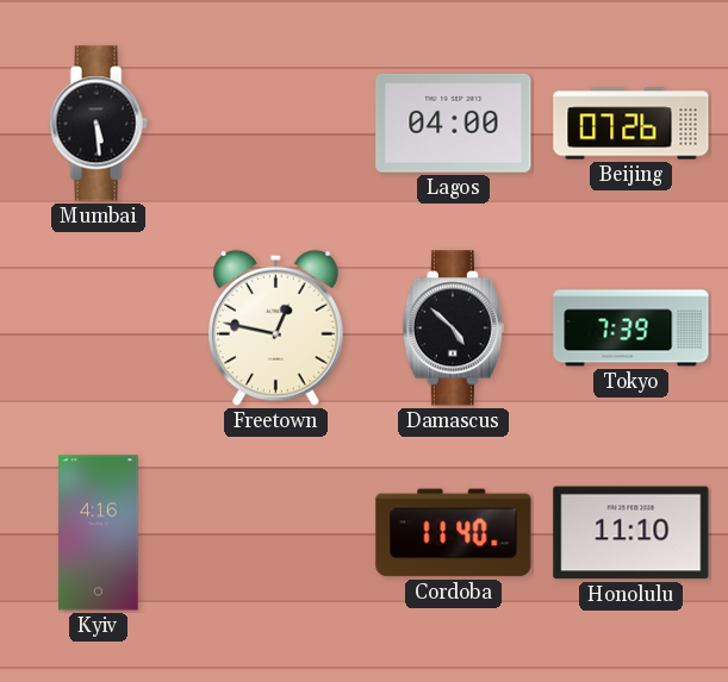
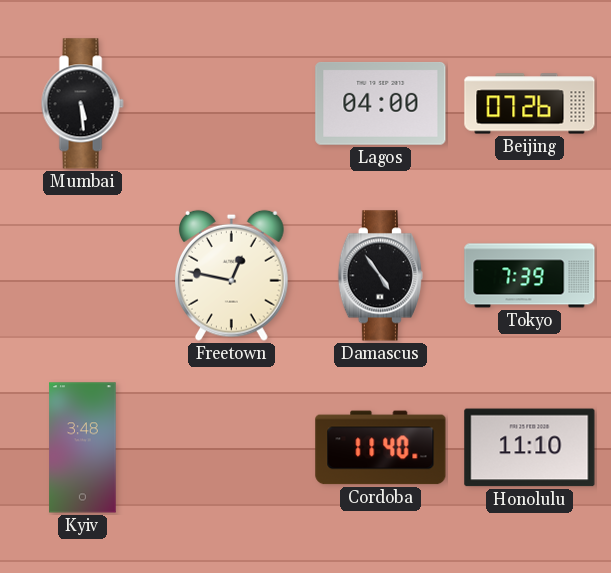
Damascus: 4:52 -> 4:54 (380, 276)
Kyiv: 4:16 -> 3:48 (83, 448)
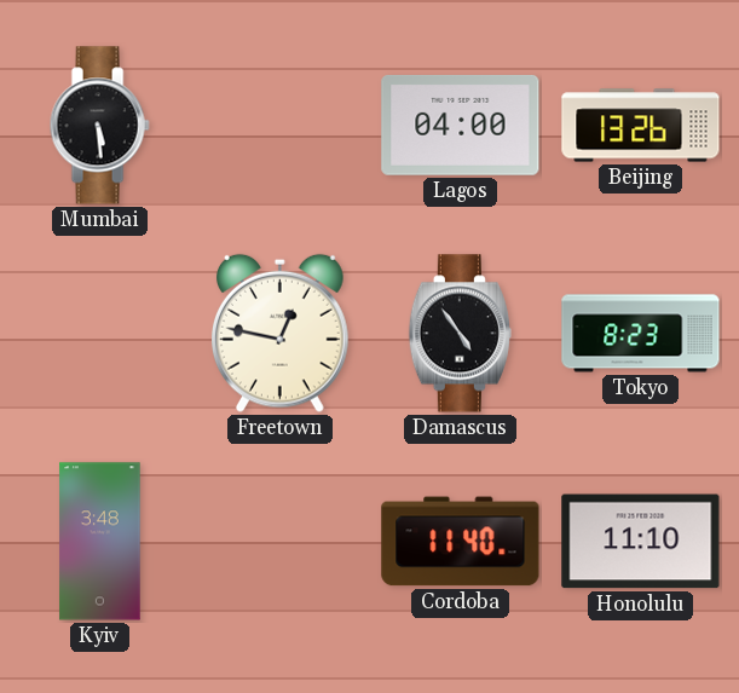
Beijing: 07:26 -> 13:26 (641, 126)
Tokyo: 7:39 -> 8:23 (641, 334)
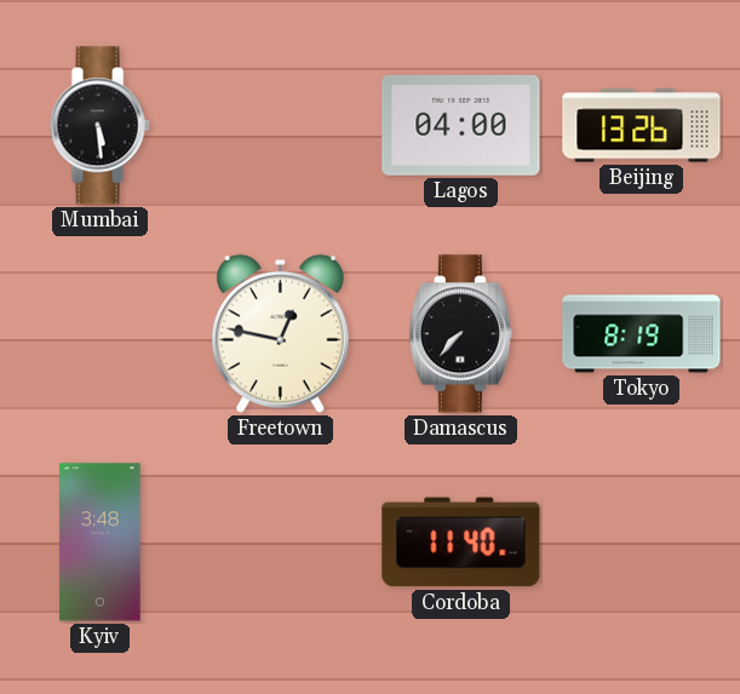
Damascus: 4:54 -> 7:37 (460, 334)
Tokyo: 8:23 -> 8:19 (642, 334)
Honolulu: 11:10 -> none (641, 542)
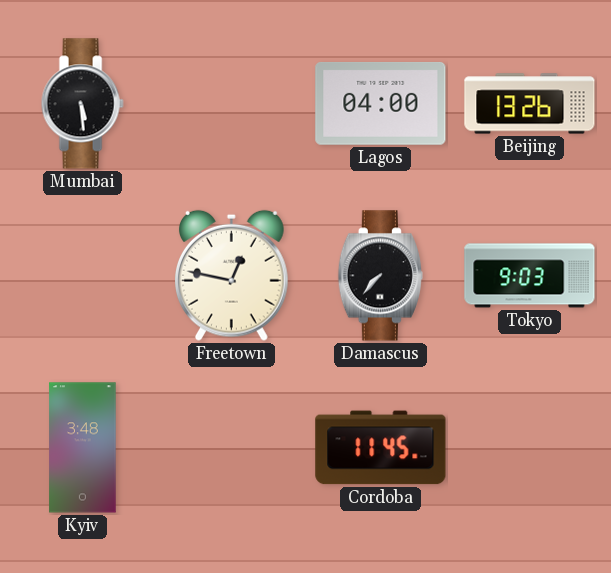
Tokyo: 8:19 -> 9:03 (530, 276)
Cordoba: 11:40 -> 11:45 (381, 448)
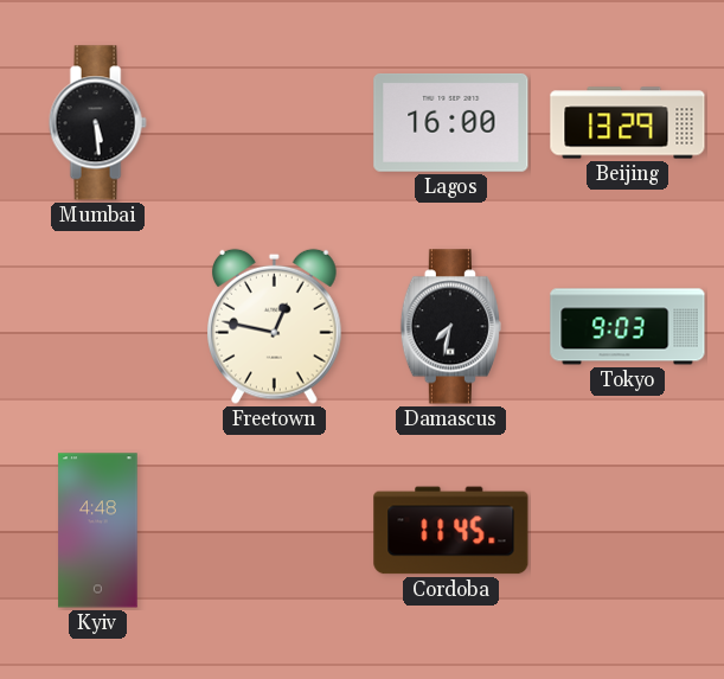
Lagos: 04:00 -> 16:00 (451, 122)
Beijing: 13:26 -> 13:29 (628, 123)
Damascus: 7:37 -> 7:32 (450, 327)
Kyiv: 3:48 -> 4:48 (98, 531)
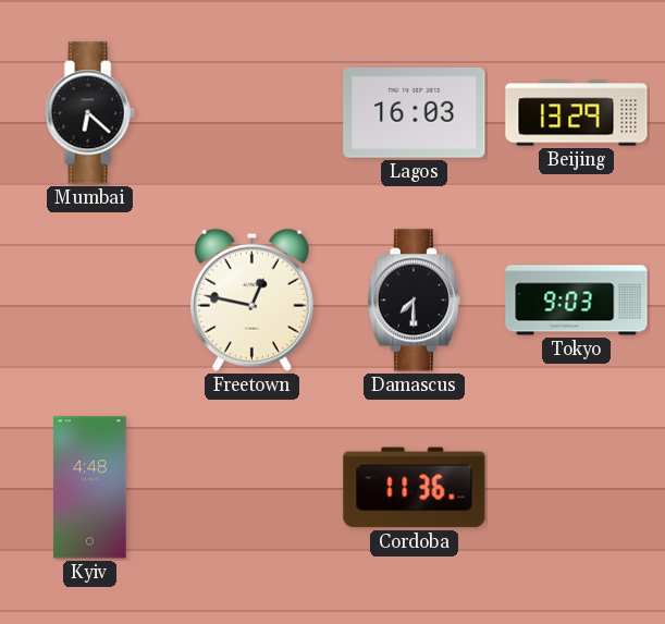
Mumbai: 5:29 -> 6:22 (89, 113)
Lagos: 16:00 -> 16:03 (415, 112)
Damascus: 7:32 -> 7:30 (414, 301)
Cordoba: 11:45 -> 11:36 (415, 488)
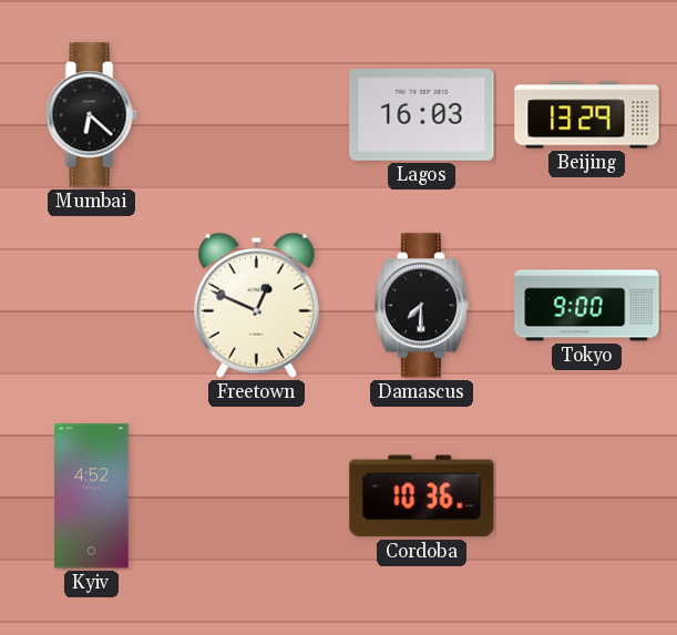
Freetown: 12:47 -> 12:49 (257, 305)
Tokyo: 9:03 -> 9:00 (587, 306)
Kyiv: 4:48 -> 4:52 (92, 496)
Cordoba: 11:36 -> 10:36 (422, 496)
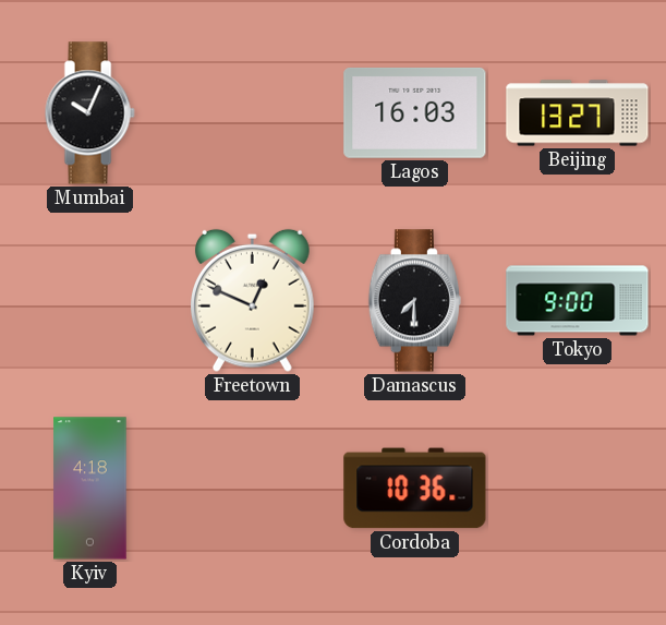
Mumbai: 6:22 -> 10:04 (89, 113)
Beijing: 13:29 -> 13:27 (578, 113)
Kyiv: 4:52 -> 4:18 (90, 489)
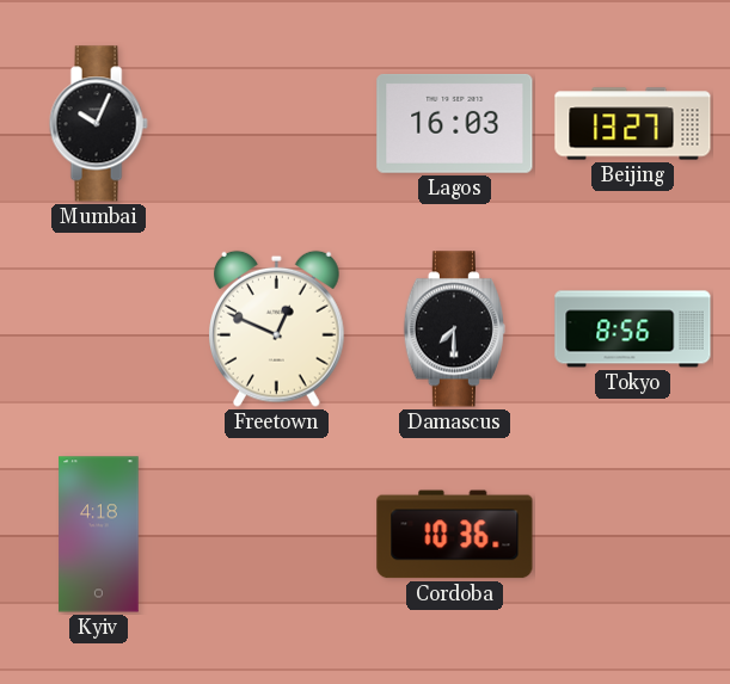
Tokyo: 9:00 -> 8:56 (633, 329)
